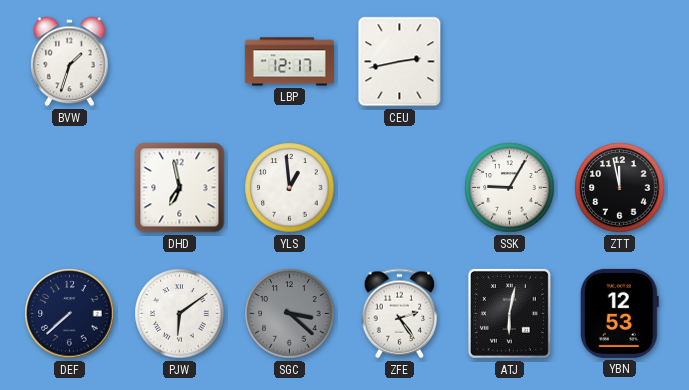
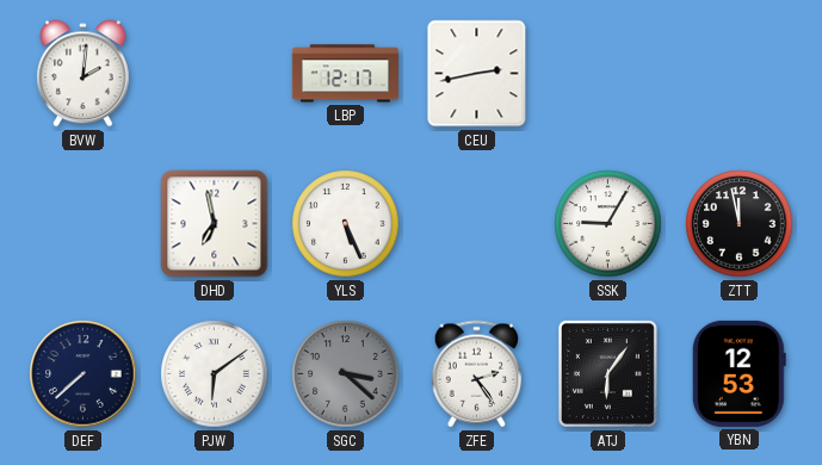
BVW: 1:33 -> 2:01 (84, 74)
YLS: 12:59 -> 5:26 (346, 224)
ATJ: 6:02 -> 6:06 (607, 373)
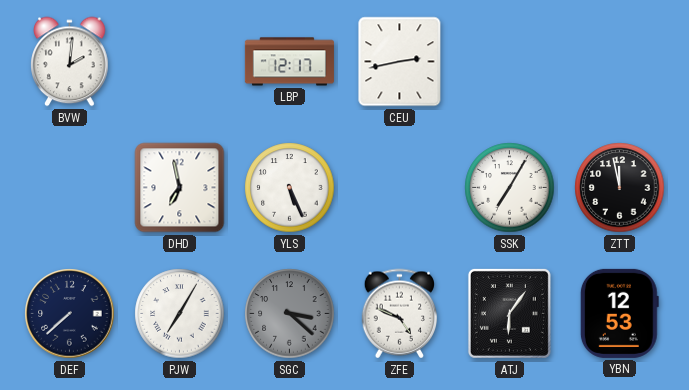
SSK: 9:05 -> 7:05 (510, 188)
PJW: 6:09 -> 7:05 (180, 314)
ZFE: 2:24 -> 4:49 (400, 314)
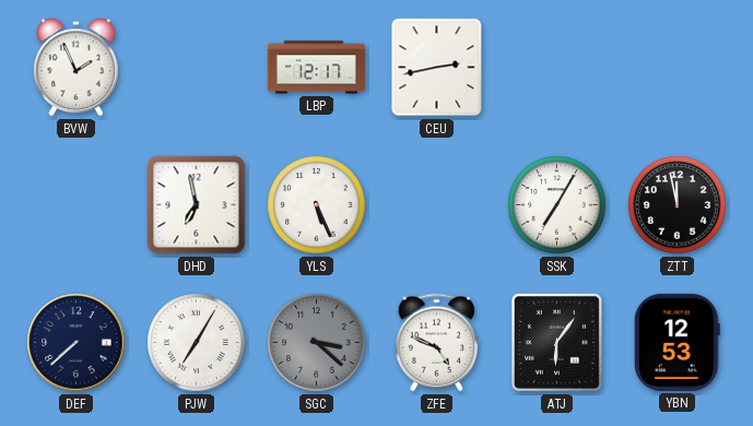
BVW: 2:01 -> 1:56 (77, 68)
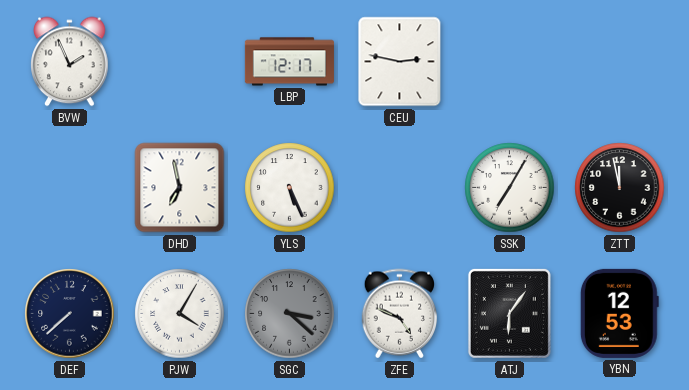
CEU: 2:43 -> 2:47 (400, 62)
PJW: 7:05 -> 4:05 (180, 314)
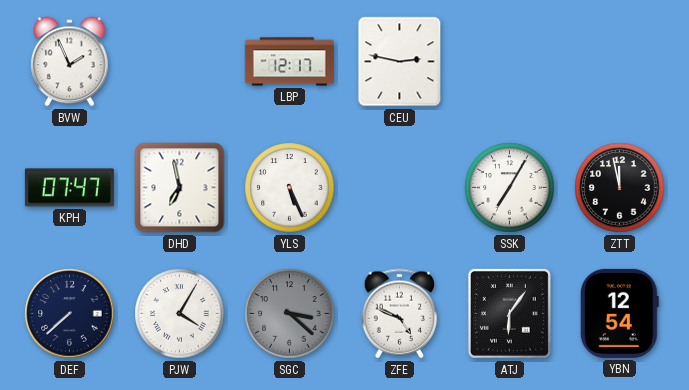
KPH: none -> 07:47 (69, 188)
YBN: 12:53 -> 12:54 (619, 313)
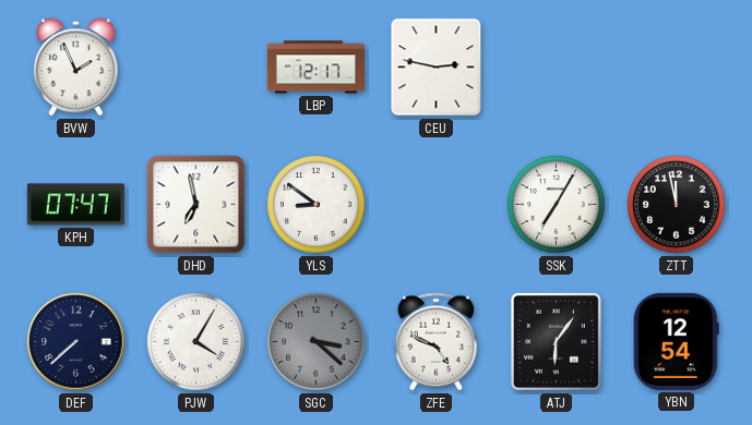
YLS: 5:26 -> 8:51 (317, 205)
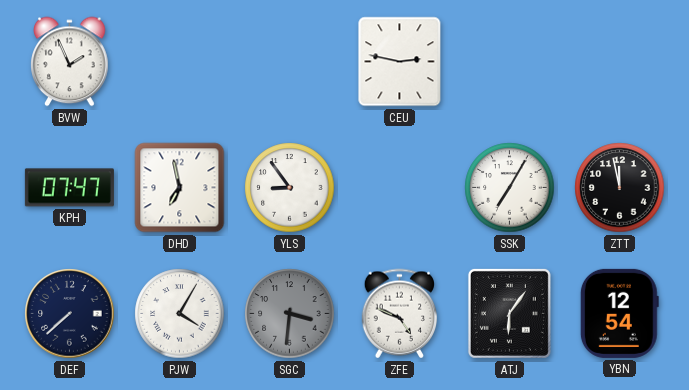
LBP: 12:17 -> none (315, 68)
YLS: 8:51 -> 8:54 (290, 188)
SGC: 3:22 -> 3:31 (290, 314)
